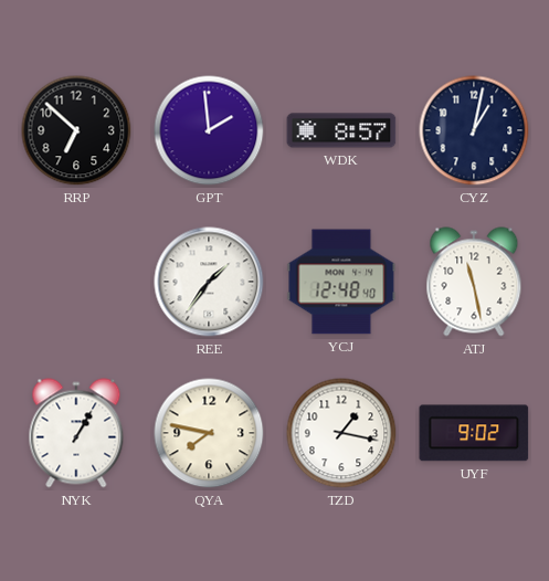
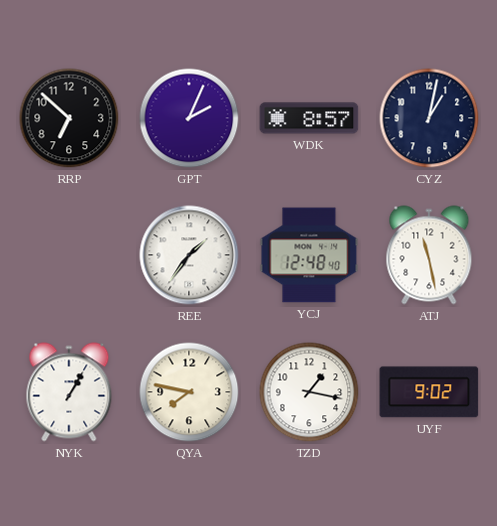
GPT: 1:59 -> 2:04 (189, 118)
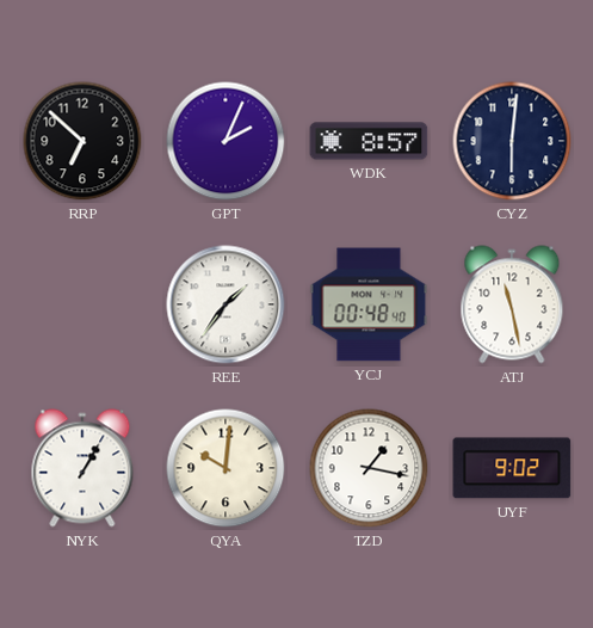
CYZ: 1:02 -> 6:01 (512, 141)
YCJ: 12:48 -> 00:48 (369, 304)
QYA: 7:47 -> 10:01 (226, 468)
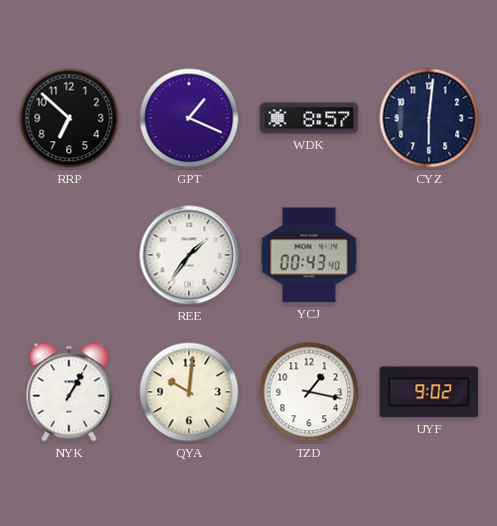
GPT: 2:04 -> 1:19 (189, 118)
YCJ: 00:48 -> 00:43 (309, 255)
ATJ: 11:28 -> none (512, 304)
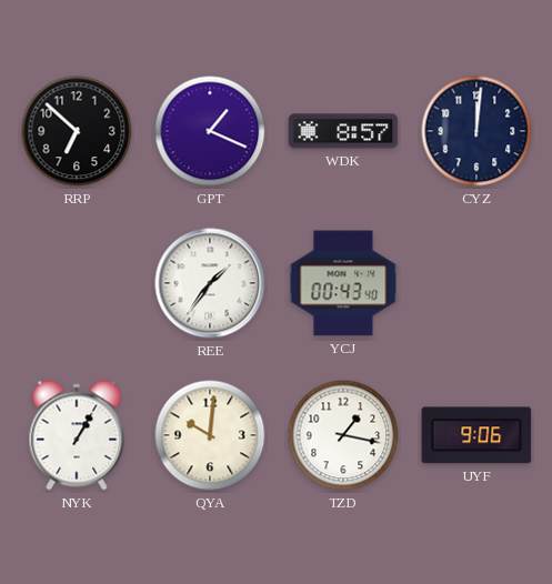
CYZ: 6:01 -> 12:01 (476, 131)
UYF: 9:02 -> 9:06 (476, 435)
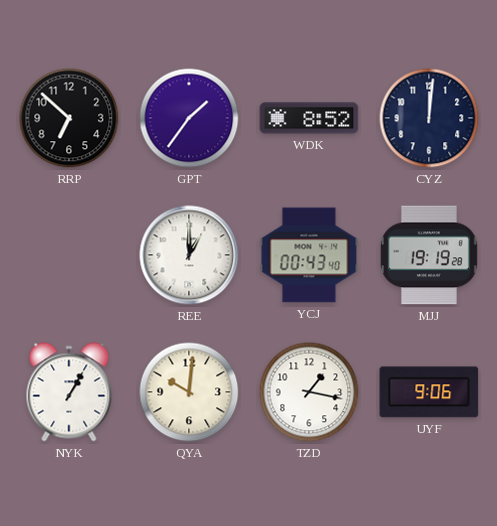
GPT: 1:19 -> 1:36 (189, 118)
WDK: 8:57 -> 8:52 (309, 118)
REE: 1:36 -> 1:00 (189, 255)
MJJ: none -> 19:19 (429, 255)
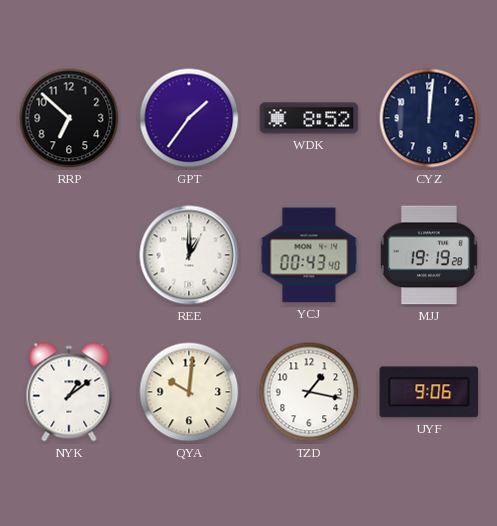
NYK: 1:05 -> 1:09 (69, 392)
